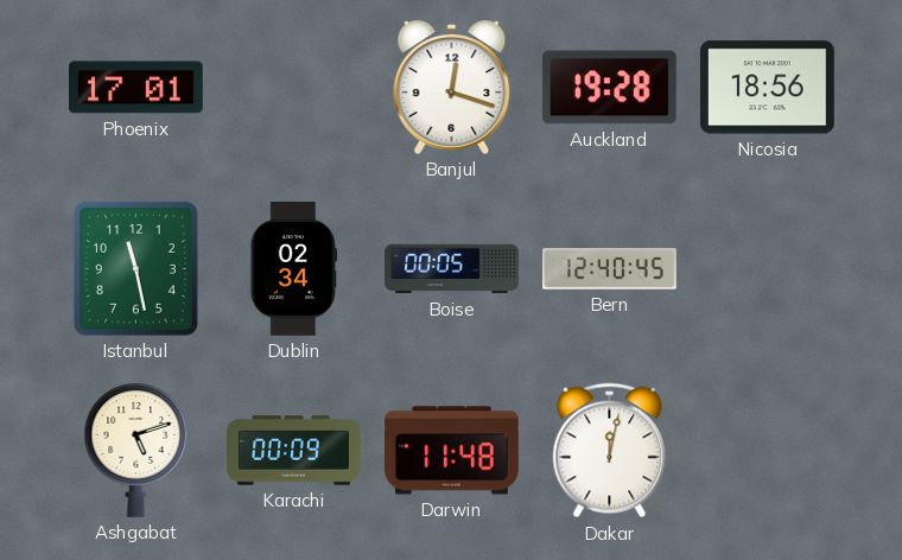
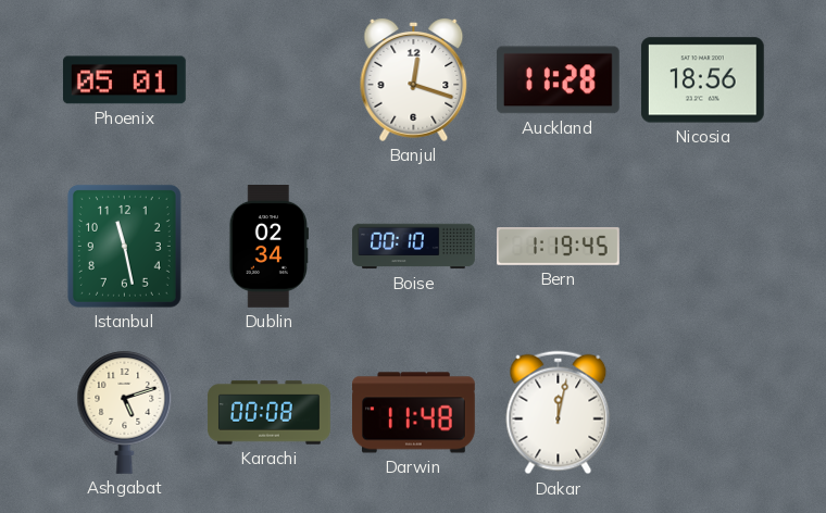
Phoenix: 17:01 -> 05:01 (124, 80)
Auckland: 19:28 -> 11:28 (558, 80)
Boise: 00:05 -> 00:10 (414, 247)
Bern: 12:40 -> 1:19 (559, 247)
Karachi: 00:09 -> 00:08 (270, 413)
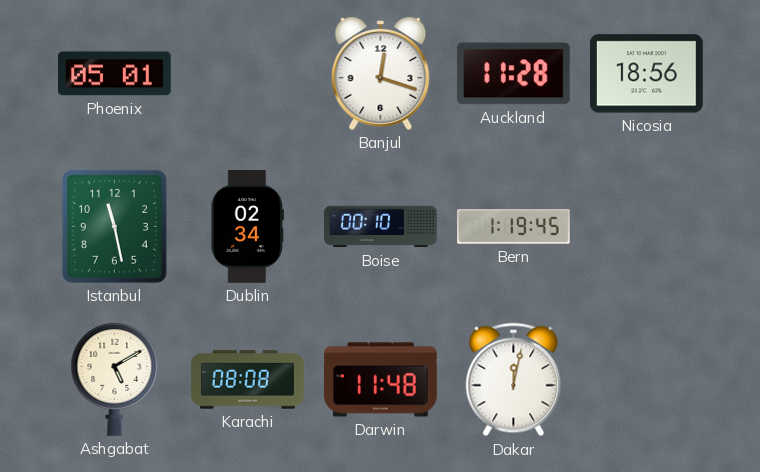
Ashgabat: 5:12 -> 5:10 (115, 379)
Karachi: 00:08 -> 08:08 (248, 380)
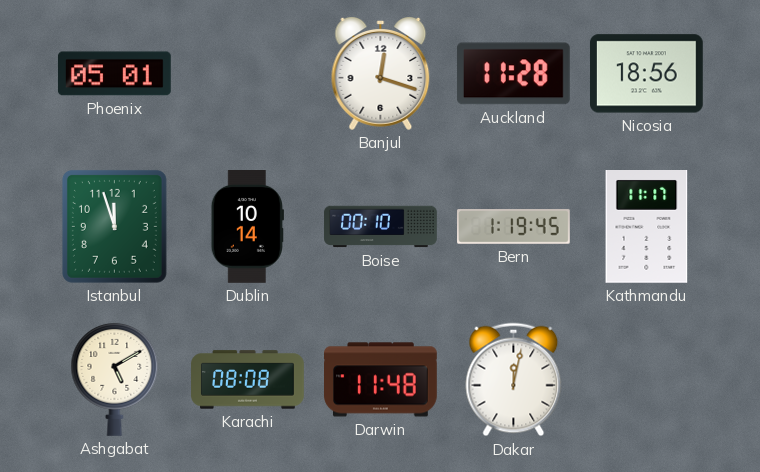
Istanbul: 11:28 -> 11:57 (114, 226)
Dublin: 02:34 -> 10:14 (247, 227)
Kathmandu: none -> 11:17 (647, 227)
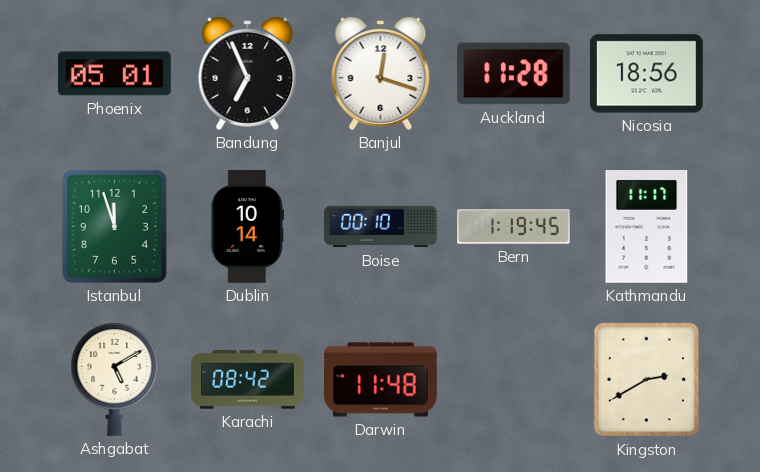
Bandung: none -> 6:56 (248, 74)
Karachi: 08:08 -> 08:42 (248, 380)
Dakar: 12:02 -> none (514, 380)
Kingston: none -> 2:40 (647, 380)
